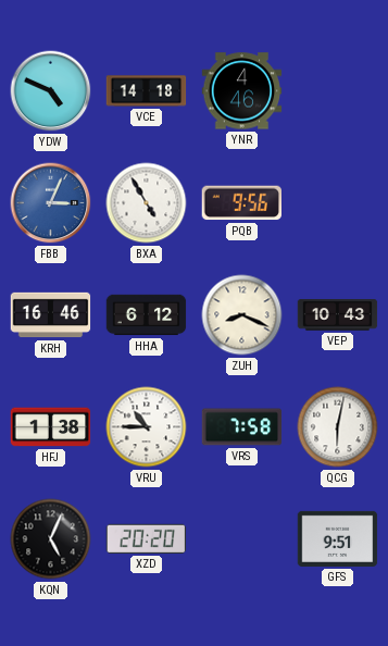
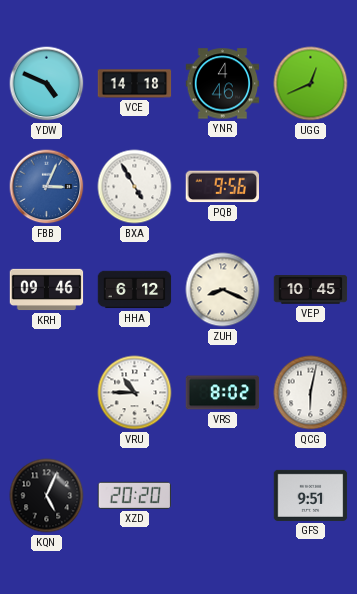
UGG: none -> 12:41 (311, 84)
KRH: 16:46 -> 09:46 (47, 290)
VEP: 10:43 -> 10:45 (311, 290)
HFJ: 1:38 -> none (51, 427)
VRS: 7:58 -> 8:02 (223, 393)
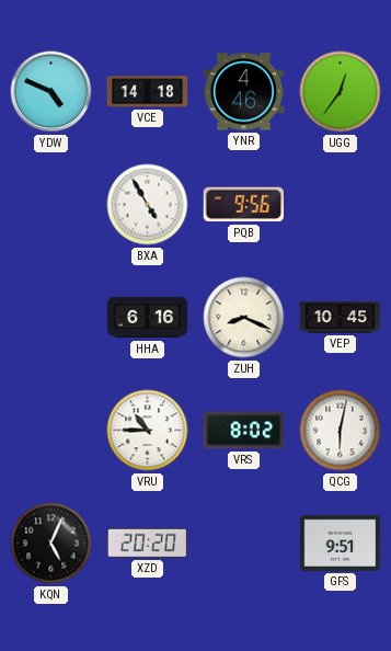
UGG: 12:41 -> 12:36 (341, 92)
FBB: 3:04 -> none (47, 187)
KRH: 09:46 -> none (47, 290)
HHA: 6:12 -> 6:16 (148, 318)
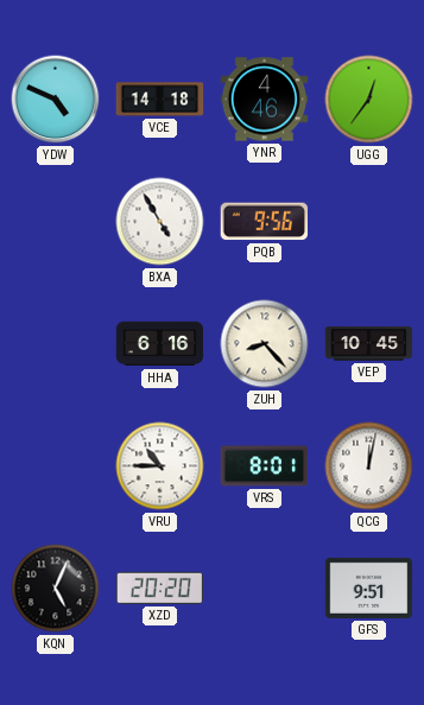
ZUH: 8:19 -> 8:23 (265, 344)
VRS: 8:02 -> 8:01 (265, 466)
QCG: 6:02 -> 12:02 (369, 466)
